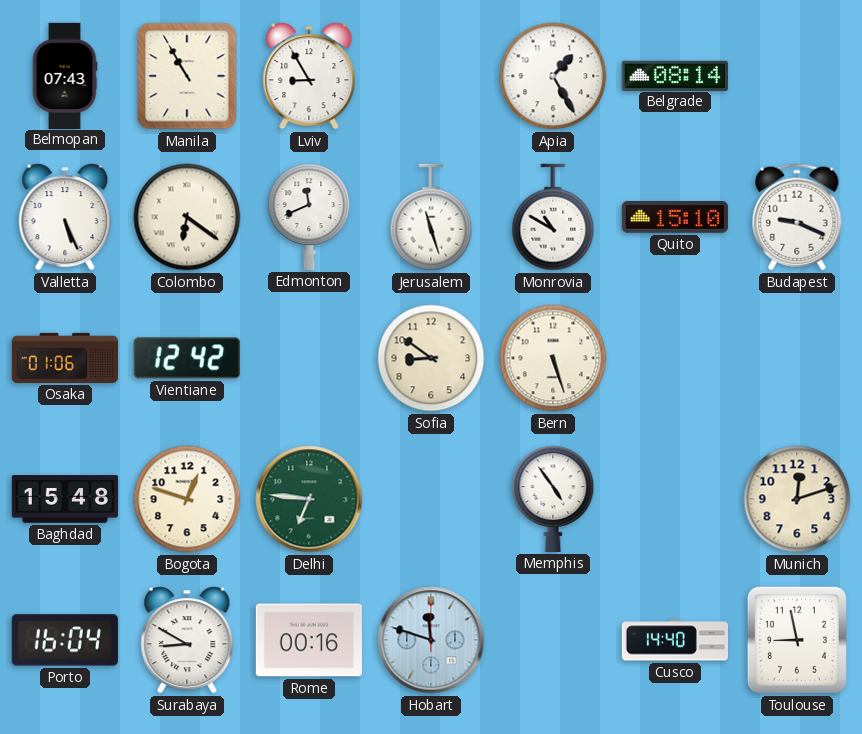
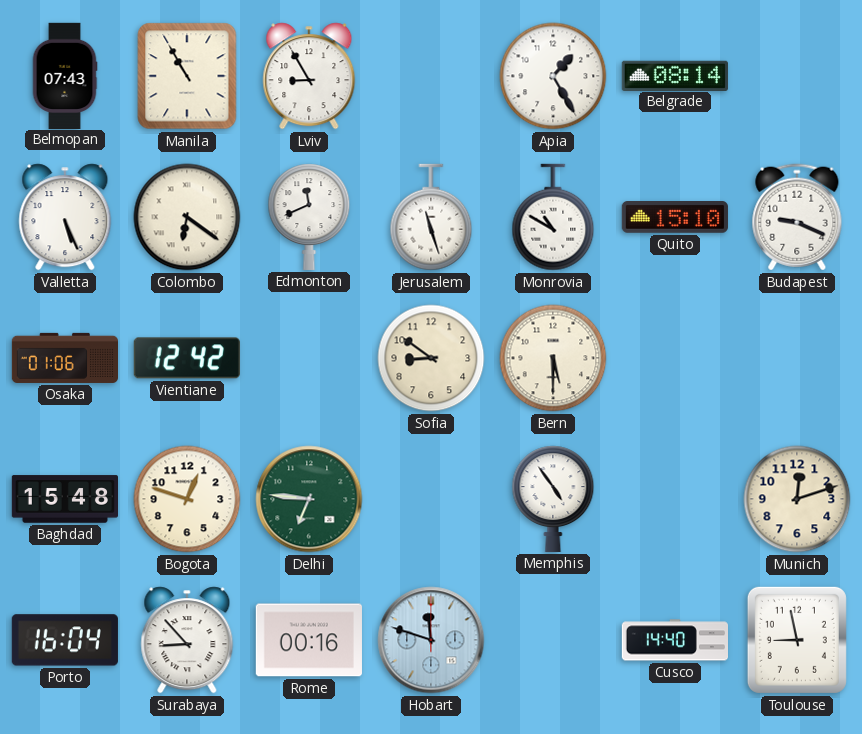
Bern: 5:27 -> 5:30 (553, 358)
Surabaya: 8:50 -> 8:53 (187, 640)
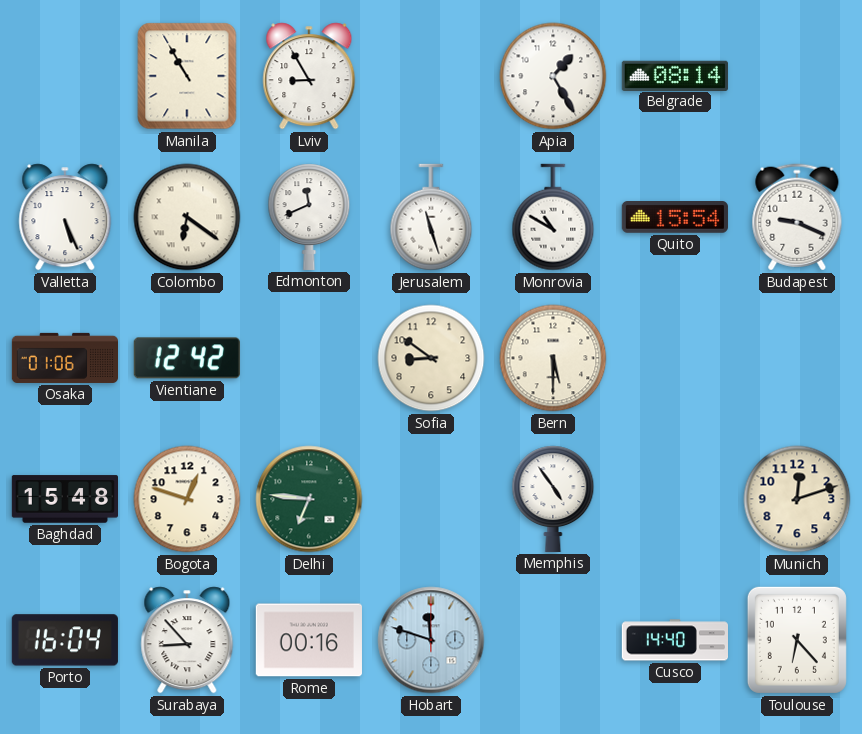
Belmopan: 07:43 -> none (65, 75)
Quito: 15:10 -> 15:54 (675, 218)
Toulouse: 8:58 -> 6:23 (797, 640)
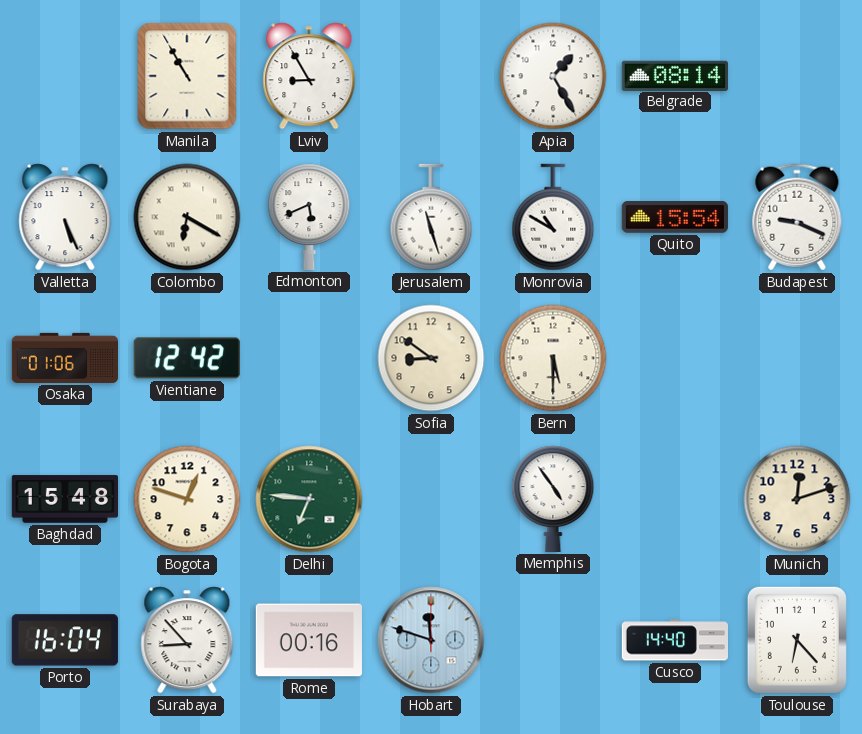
Colombo: 6:21 -> 6:20 (187, 217)
Edmonton: 11:41 -> 5:41 (309, 217)
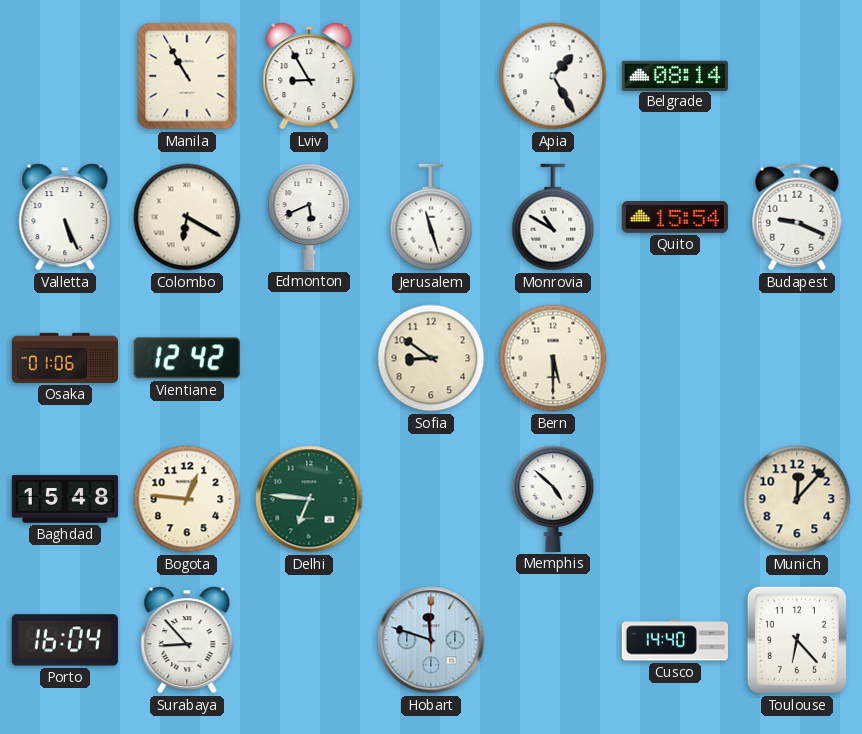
Bogota: 12:48 -> 12:46 (187, 499)
Memphis: 4:54 -> 4:52 (553, 499)
Munich: 12:12 -> 12:07 (797, 499)
Rome: 00:16 -> none (309, 640)
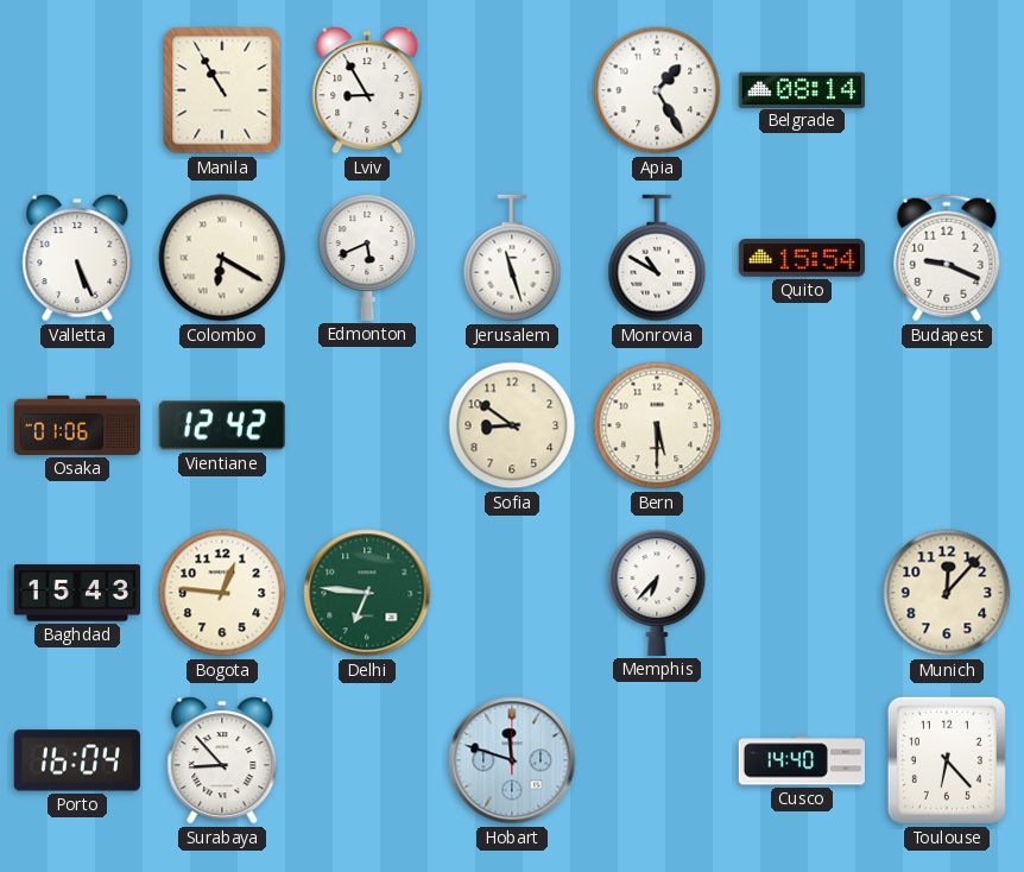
Baghdad: 15:48 -> 15:43 (76, 593)
Memphis: 4:52 -> 6:37 (657, 593)
